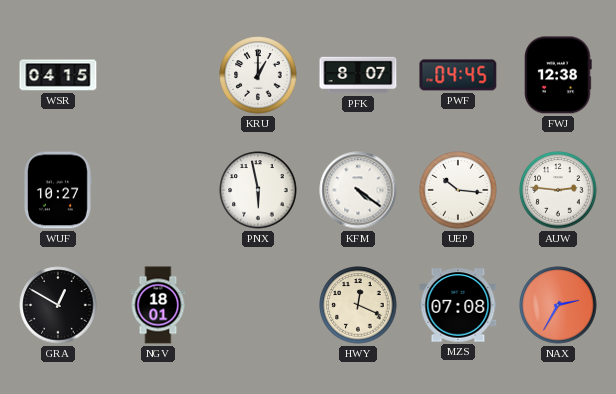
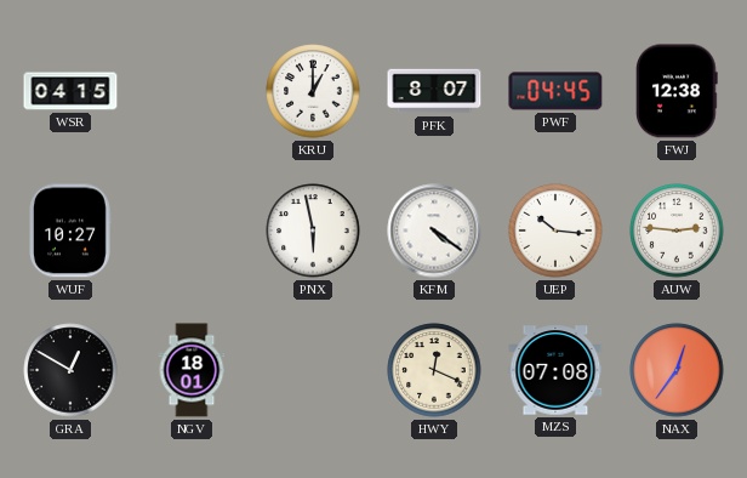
NAX: 2:35 -> 12:36 (677, 370)
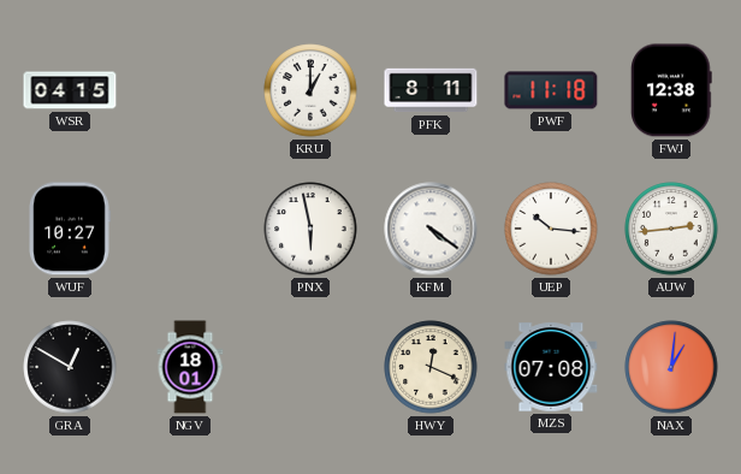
PFK: 8:07 -> 8:11 (431, 90)
PWF: 04:45 -> 11:18 (551, 90)
AUW: 2:46 -> 2:44 (671, 229)
NAX: 12:36 -> 1:01 (671, 367)
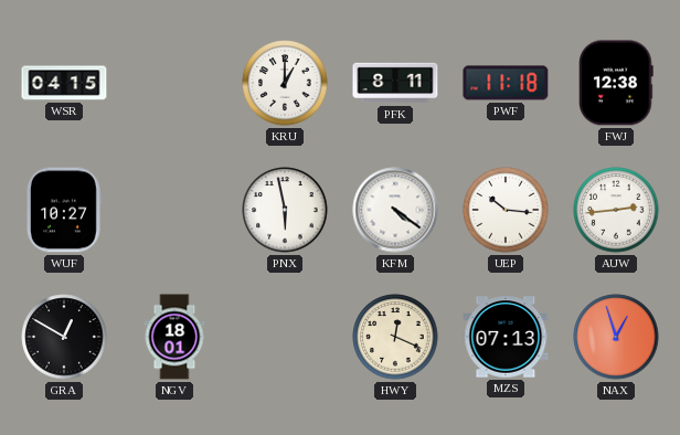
MZS: 07:08 -> 07:13 (506, 337)
NAX: 1:01 -> 12:57 (616, 337)
